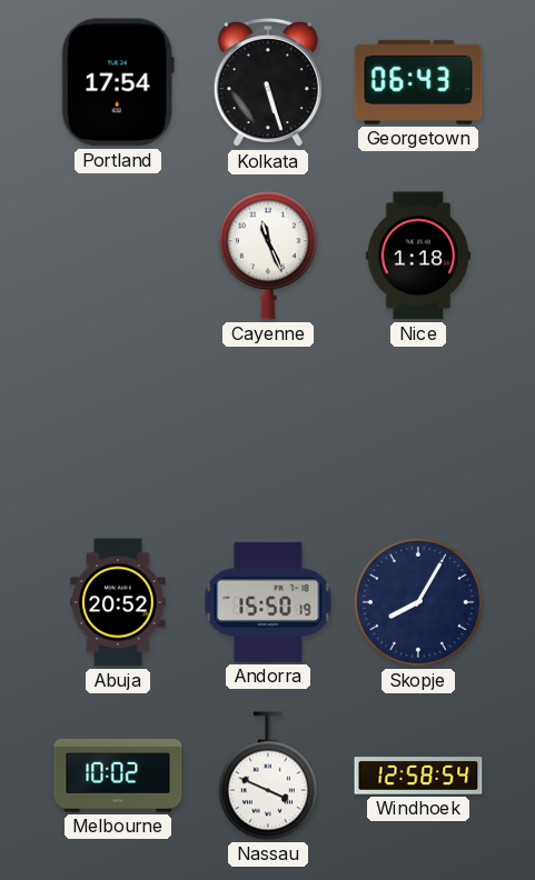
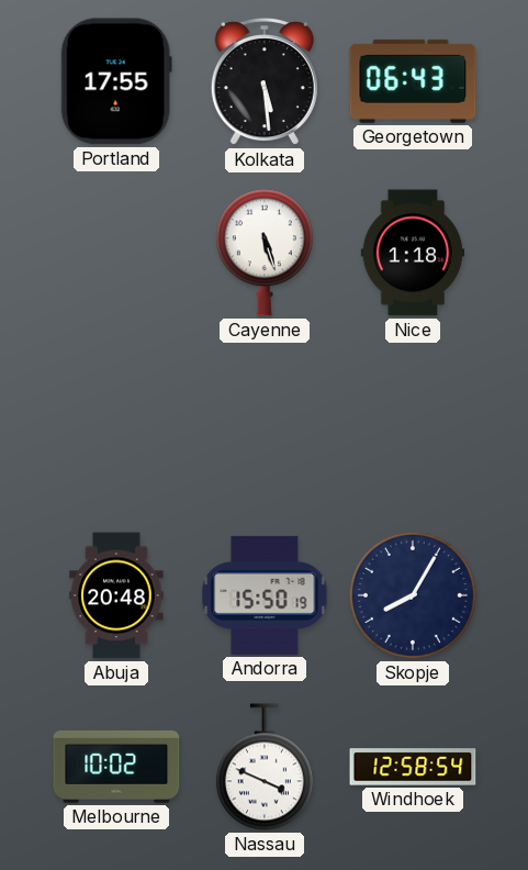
Portland: 17:54 -> 17:55 (116, 81)
Kolkata: 5:27 -> 5:29 (265, 81)
Cayenne: 11:26 -> 5:27 (265, 253)
Abuja: 20:52 -> 20:48 (116, 595)
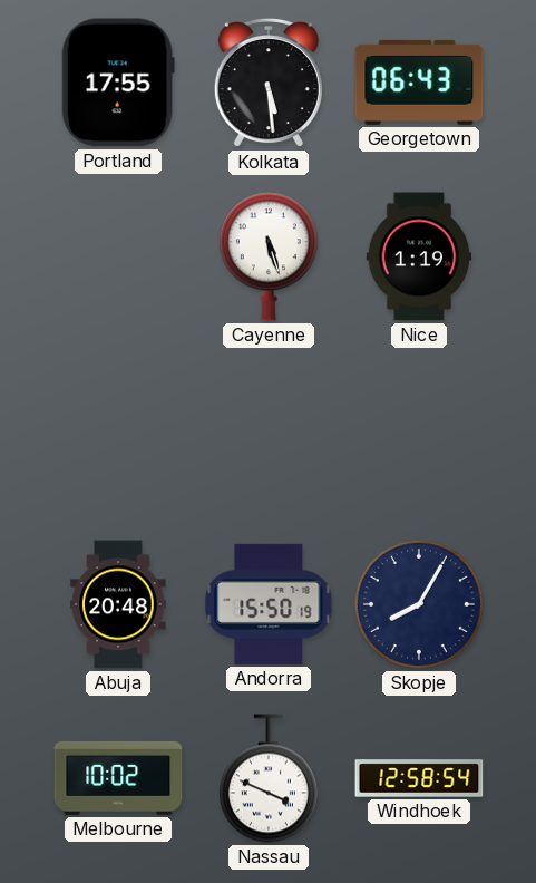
Nice: 1:18 -> 1:19 (419, 256)
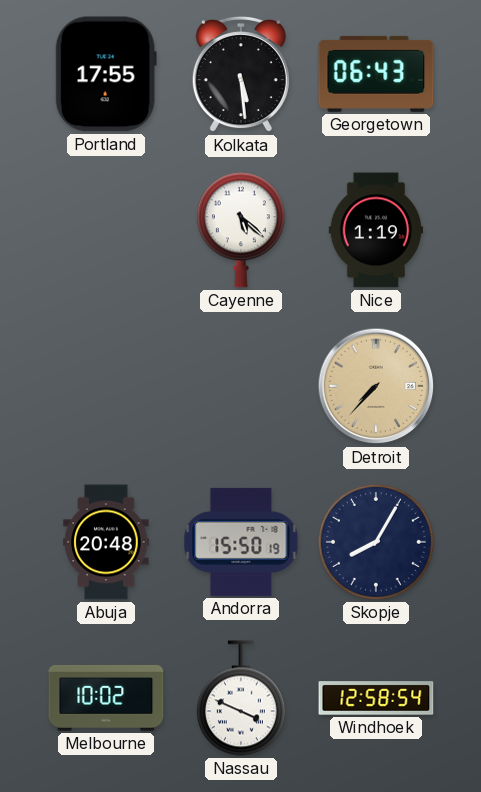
Cayenne: 5:27 -> 5:22 (241, 230)
Detroit: none -> 7:37 (376, 386)
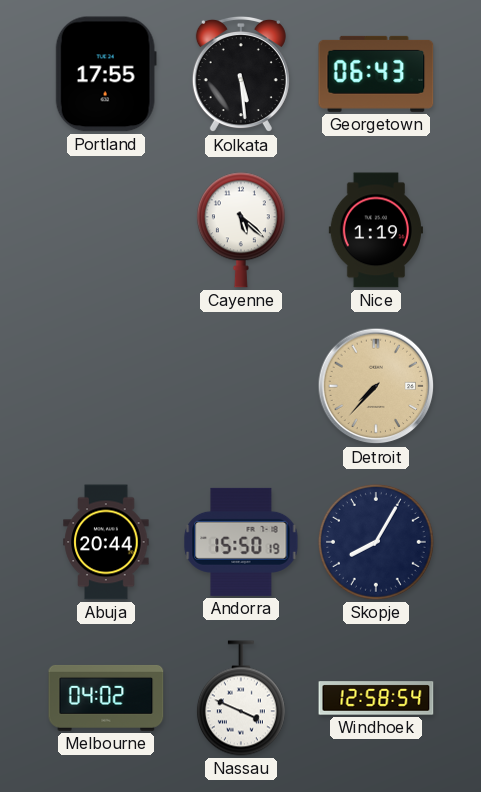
Abuja: 20:48 -> 20:44 (106, 542)
Melbourne: 10:02 -> 04:02 (106, 698)
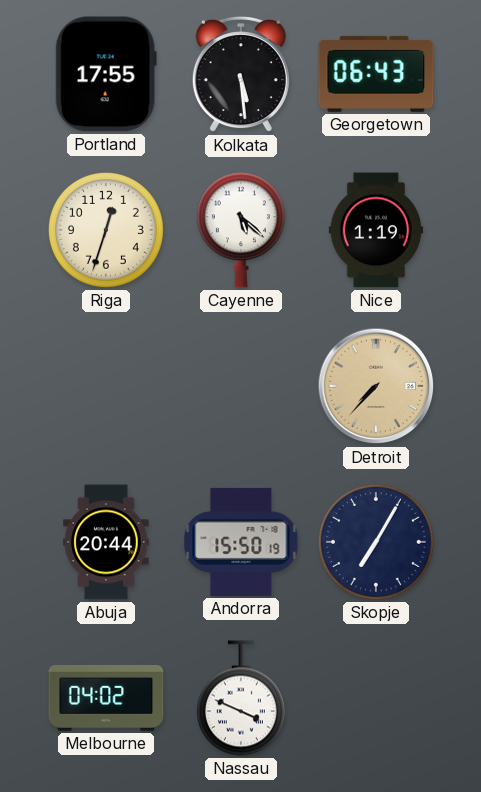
Riga: none -> 12:33 (106, 230)
Skopje: 8:05 -> 7:05 (376, 542)
Windhoek: 12:58 -> none (376, 698)
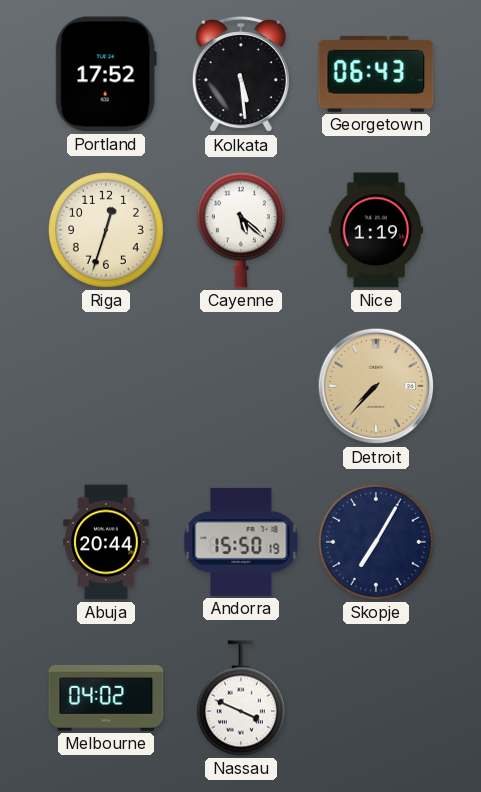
Portland: 17:55 -> 17:52 (106, 74)
